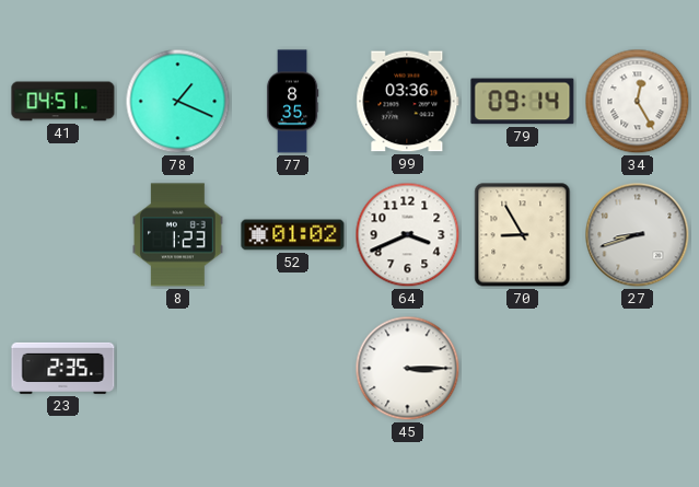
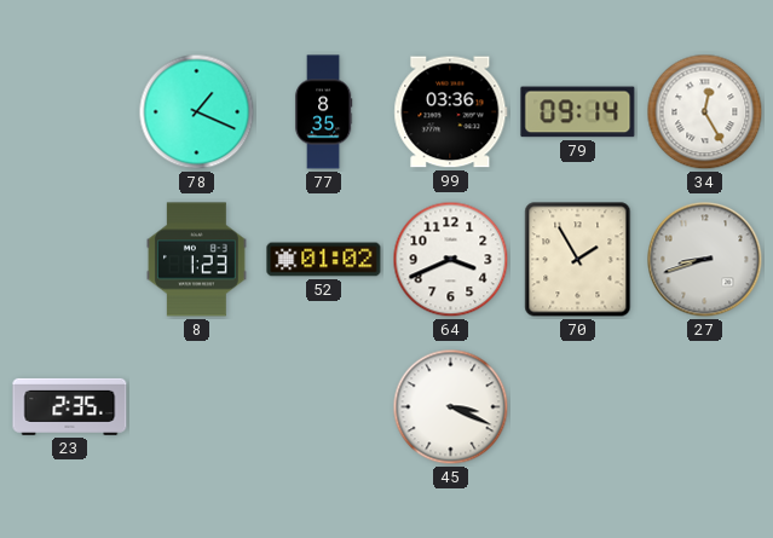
41: 04:51 -> none (63, 102)
70: 8:55 -> 1:55 (578, 260)
45: 3:15 -> 3:19 (451, 407)
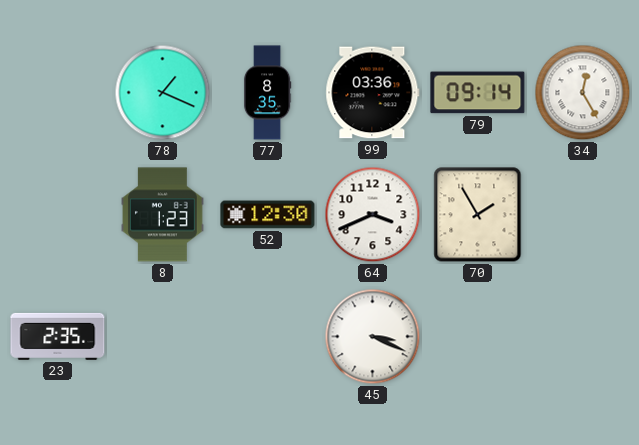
52: 01:02 -> 12:30 (268, 215)
27: 8:42 -> none (705, 260)
